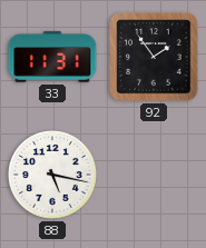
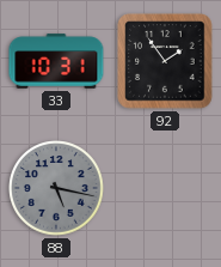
33: 11:31 -> 10:31 (56, 61)
88 dial: white -> grey (56, 188)
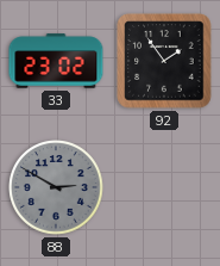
33: 10:31 -> 23:02 (56, 61)
88: 5:17 -> 2:50 (56, 187)
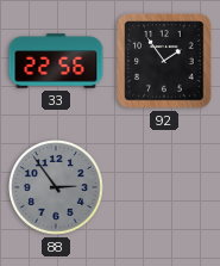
33: 23:02 -> 22:56 (56, 61)
88: 2:50 -> 2:54 (56, 187)
